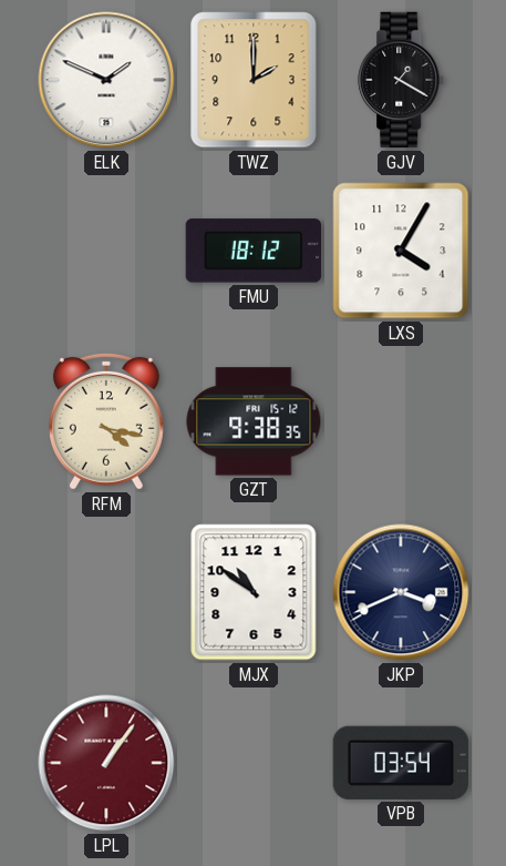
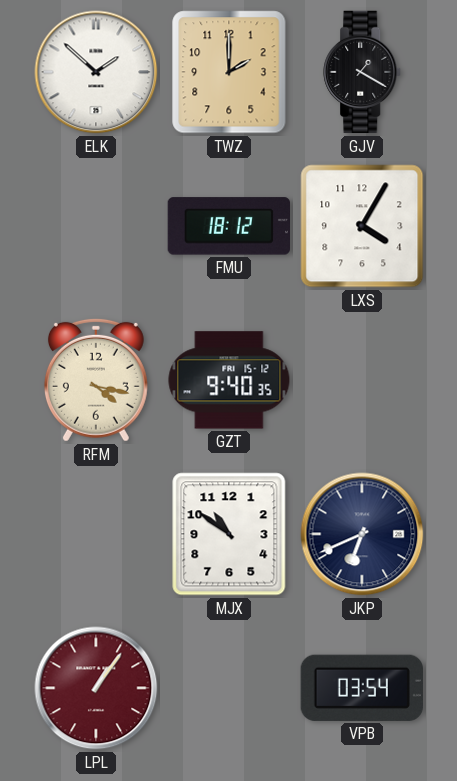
ELK: 1:49 -> 1:52 (96, 72)
GZT: 9:38 -> 9:40 (229, 380)
JKP: 3:41 -> 6:41 (362, 534)
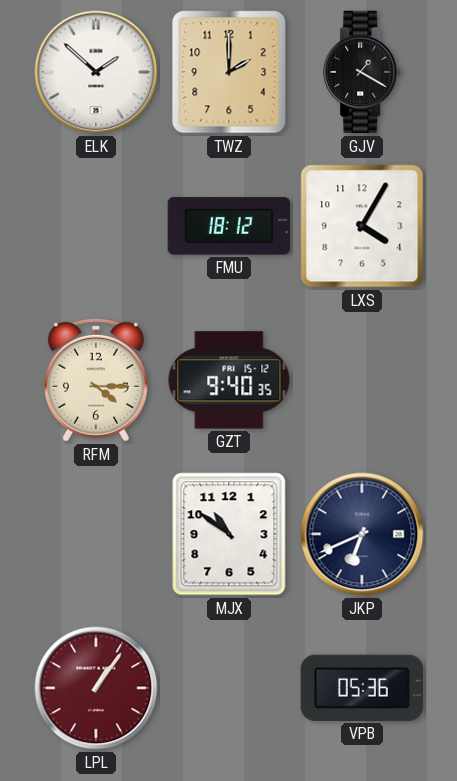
RFM: 4:17 -> 4:15 (96, 380)
VPB: 03:54 -> 05:36 (362, 688)
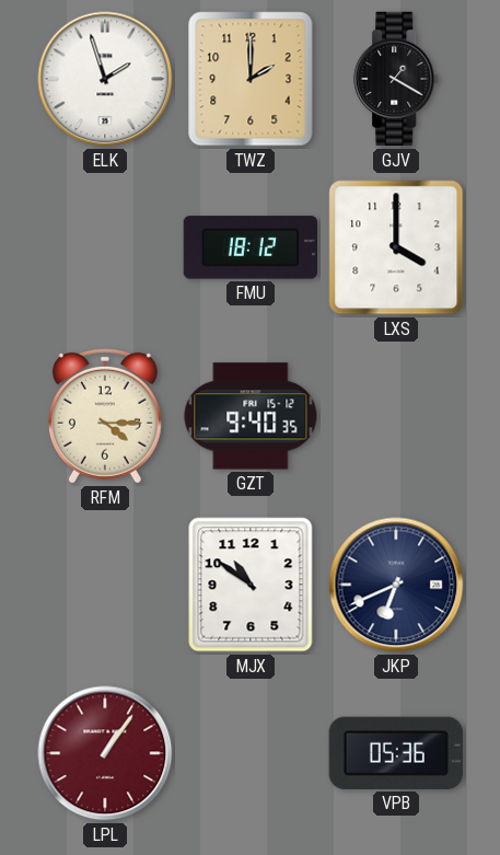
ELK: 1:52 -> 1:57 (105, 79)
LXS: 4:05 -> 4:00 (396, 247)
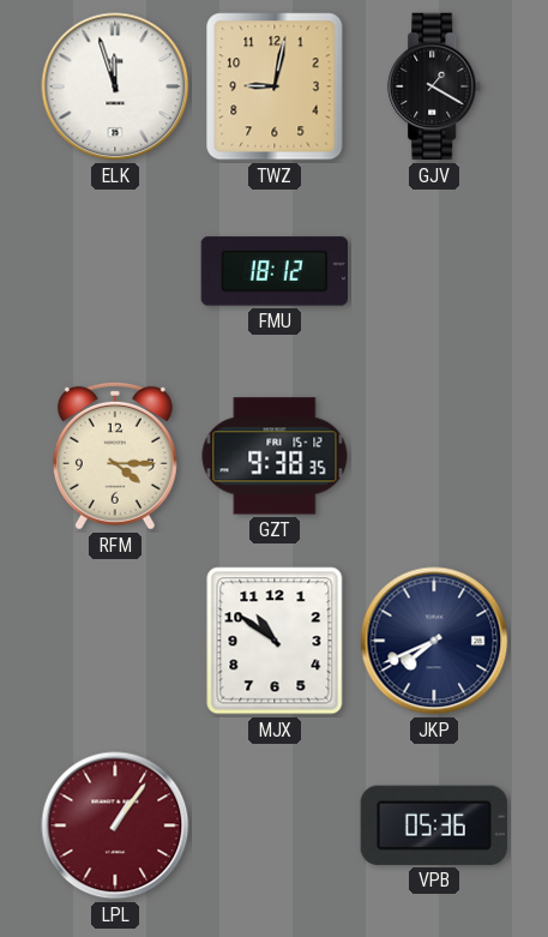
ELK: 1:57 -> 11:57 (115, 86)
TWZ: 2:00 -> 9:02 (275, 86)
LXS: 4:00 -> none (396, 247)
GZT: 9:40 -> 9:38 (275, 456)
JKP: 6:41 -> 7:41 (434, 641)
